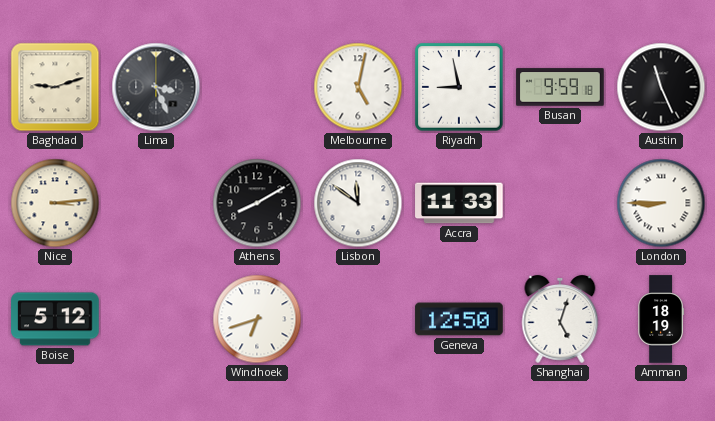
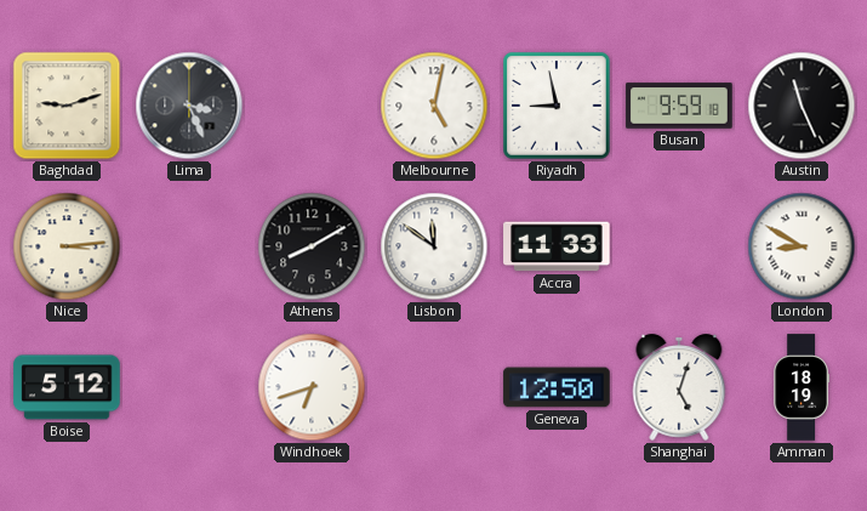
London: 8:45 -> 8:50 (802, 246)
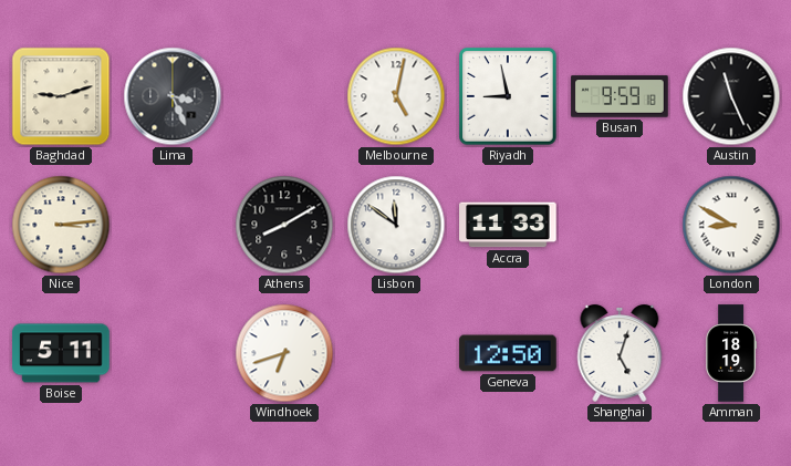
Boise: 5:12 -> 5:11 (61, 353)
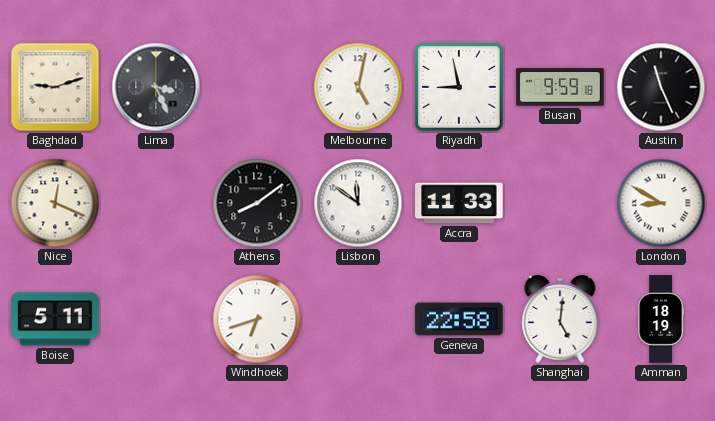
Nice: 3:14 -> 12:19 (55, 203)
Athens: 8:10 -> 8:09 (257, 203)
Geneva: 12:50 -> 22:58 (459, 319)
Shanghai: 5:03 -> 5:01 (560, 319)
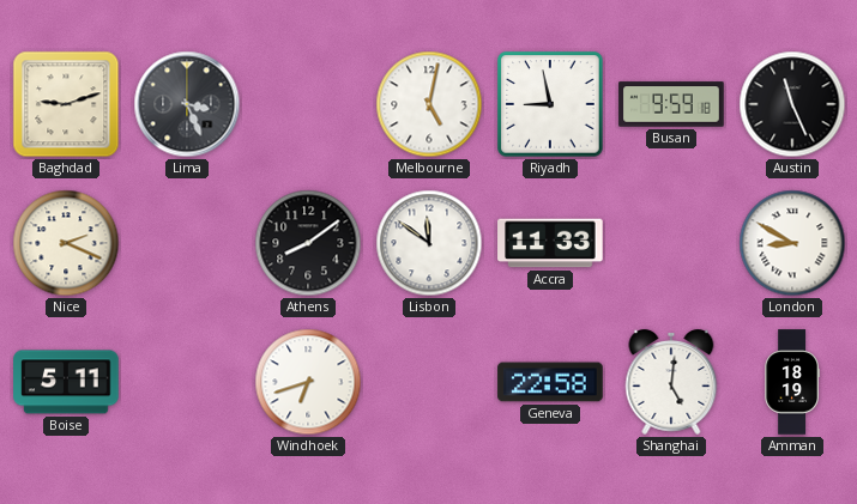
Nice: 12:19 -> 2:19 (66, 243)
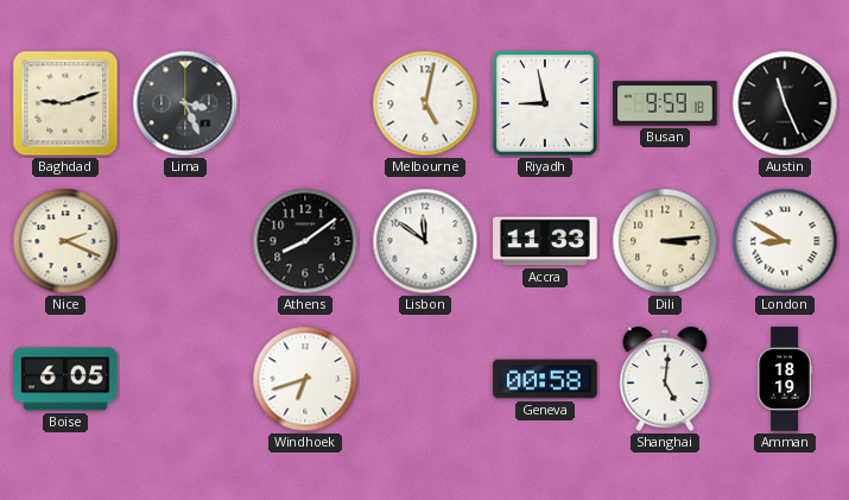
Dili: none -> 3:14 (665, 241)
Boise: 5:11 -> 6:05 (65, 379)
Geneva: 22:58 -> 00:58 (545, 379)
